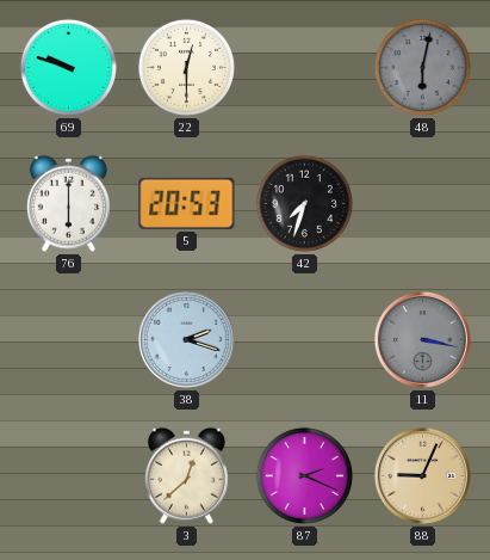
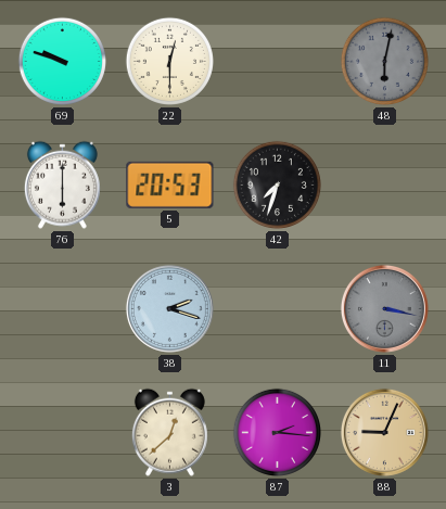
87: 2:19 -> 2:16 (277, 432)
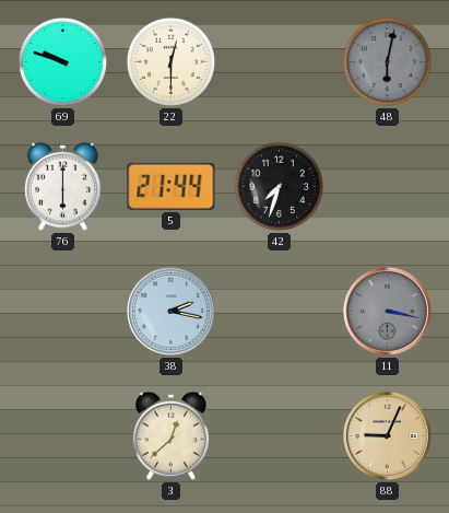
5: 20:53 -> 21:44 (172, 186)
38: 2:18 -> 2:17 (170, 311)
87: 2:16 -> none (277, 432)
